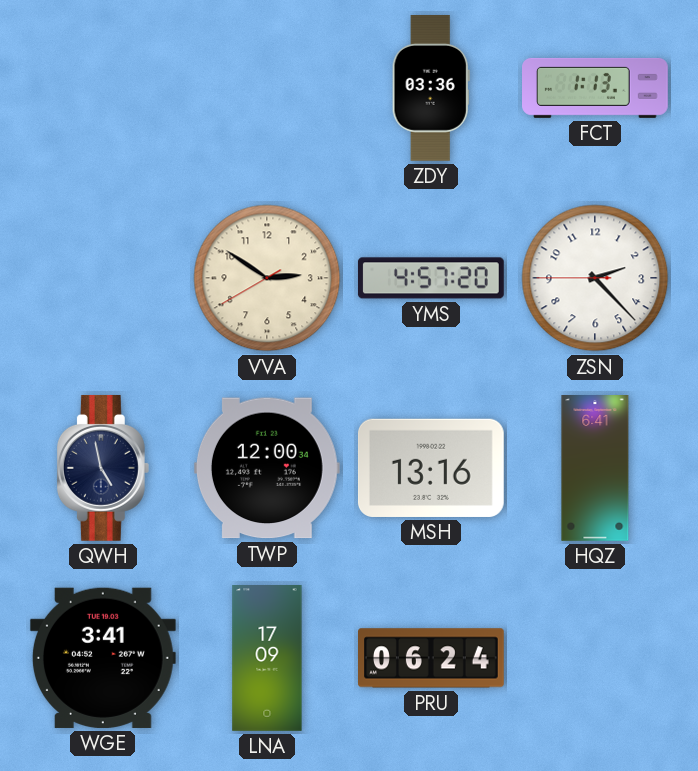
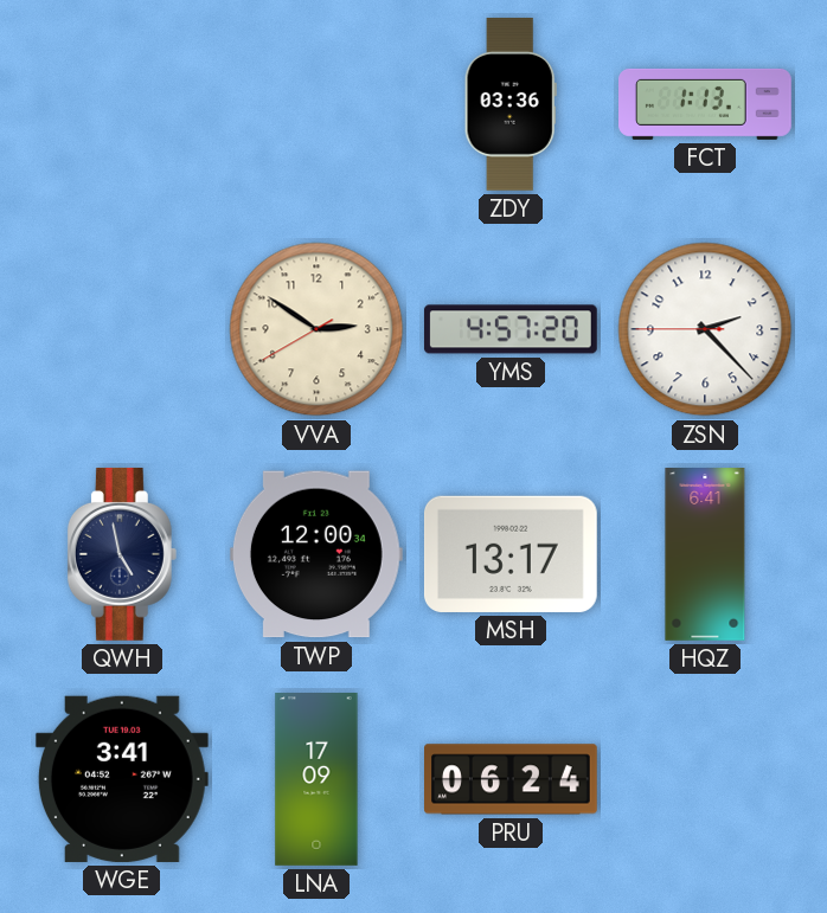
MSH: 13:16 -> 13:17 (511, 554)
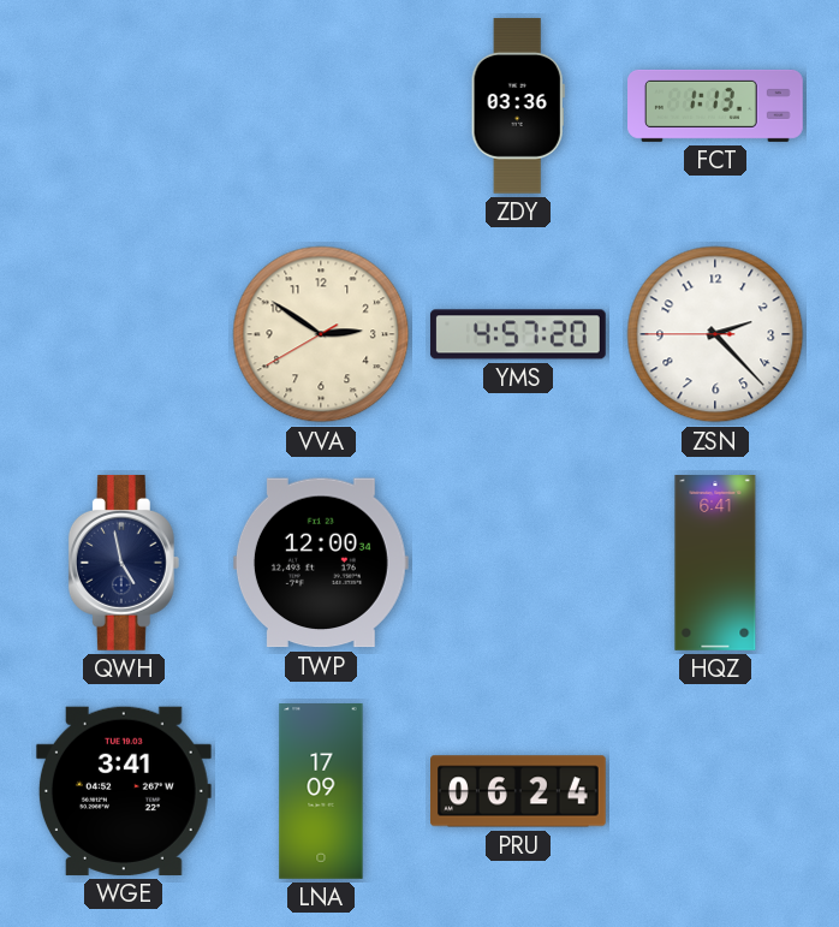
MSH: 13:17 -> none (511, 554)
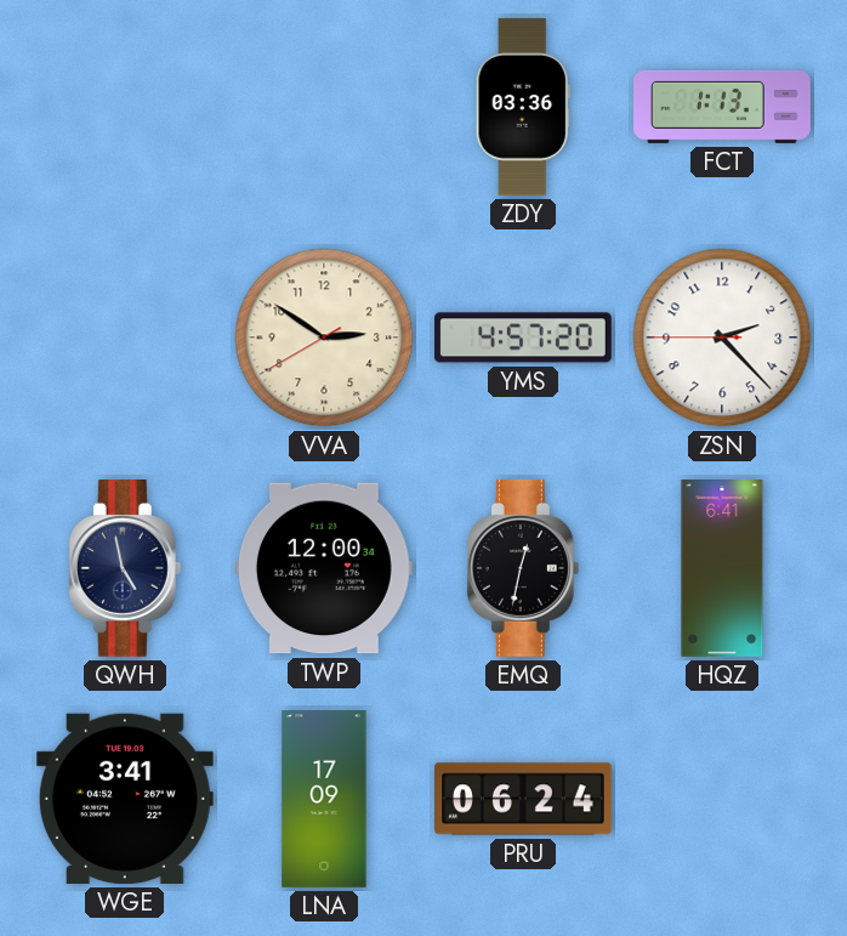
EMQ: none -> 12:32 (523, 568)
